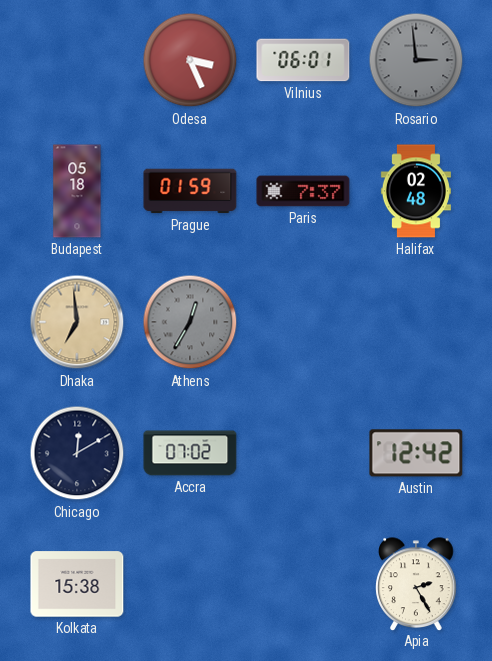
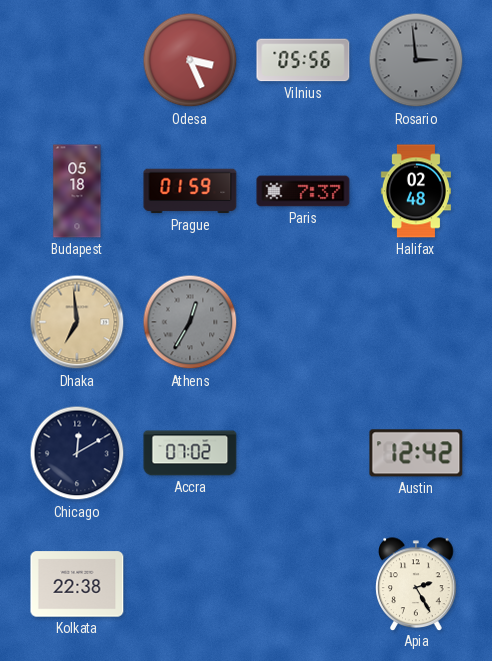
Vilnius: 06:01 -> 05:56 (303, 60)
Kolkata: 15:38 -> 22:38 (77, 584)
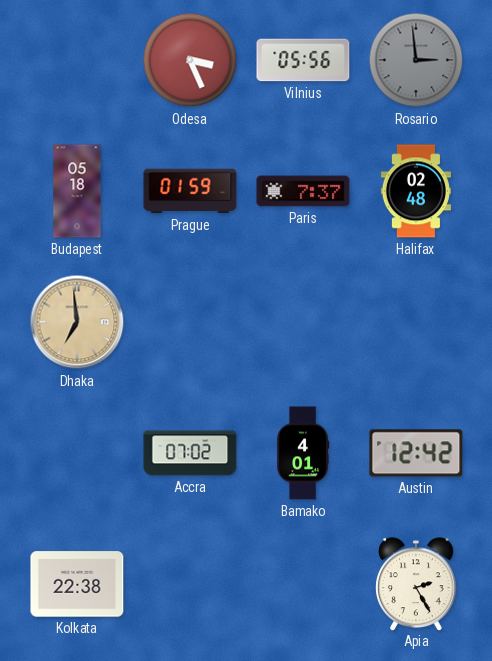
Athens: 12:35 -> none (190, 322)
Chicago: 12:10 -> none (77, 453)
Bamako: none -> 4:01 (303, 453)
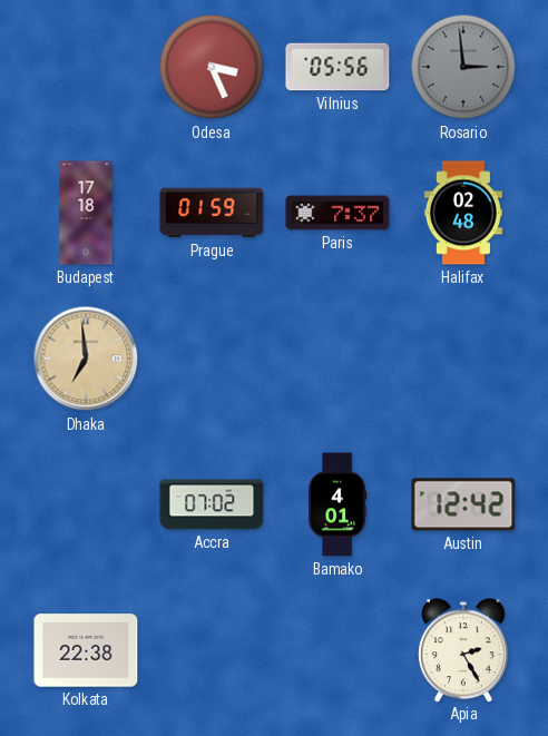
Budapest: 05:18 -> 17:18 (86, 213)
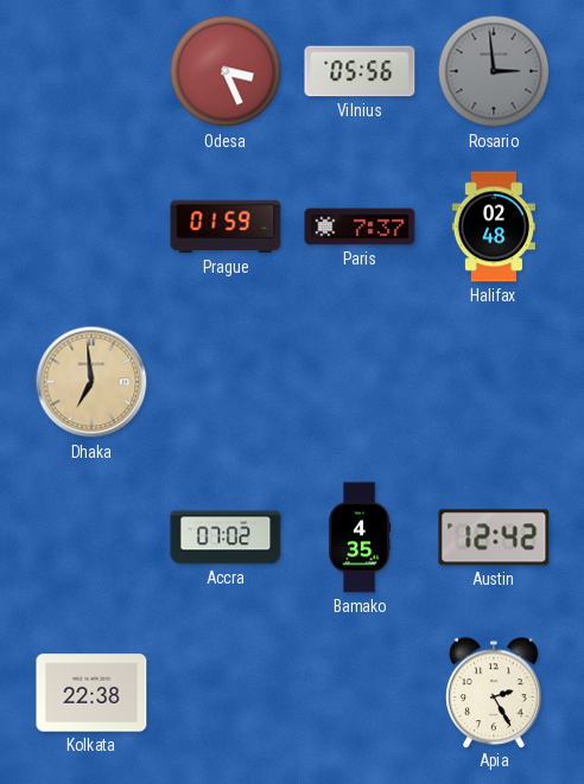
Budapest: 17:18 -> none (86, 213)
Bamako: 4:01 -> 4:35 (360, 537)
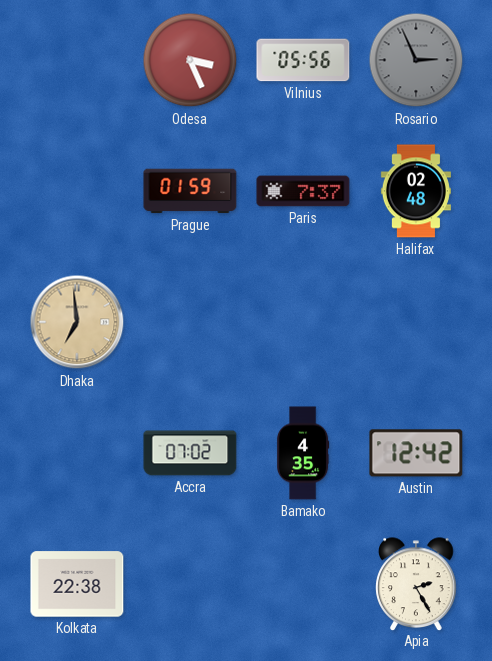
Rosario: 2:59 -> 2:56 (416, 60)
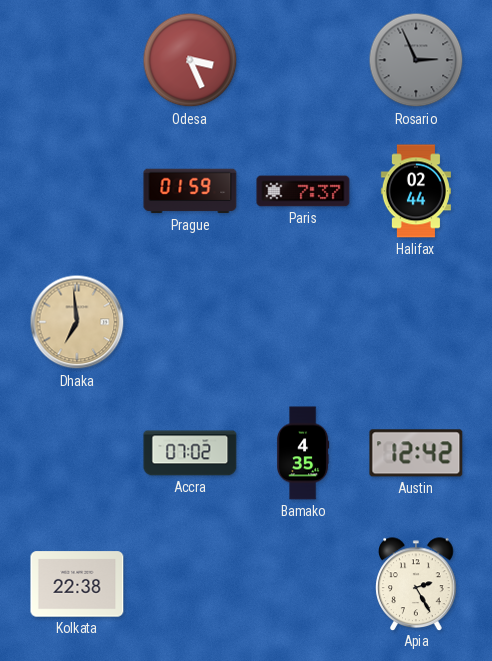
Vilnius: 05:56 -> none (303, 60)
Halifax: 02:48 -> 02:44 (416, 191)
